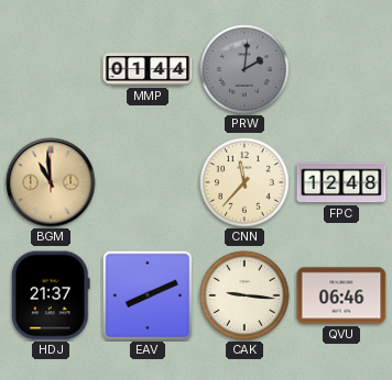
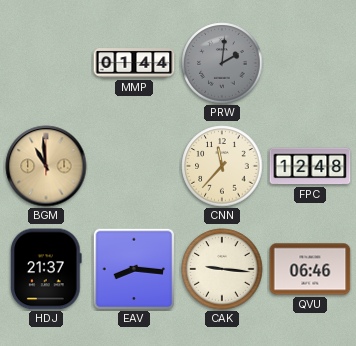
EAV: 8:11 -> 8:16 (134, 269)
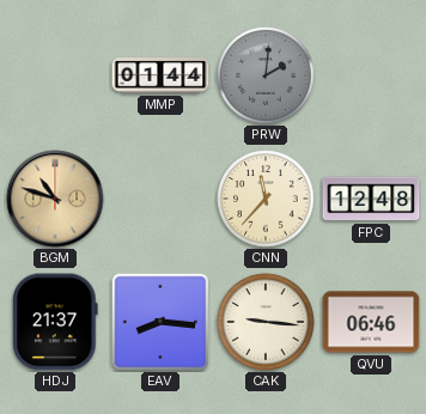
BGM: 10:59 -> 10:48 (55, 199)
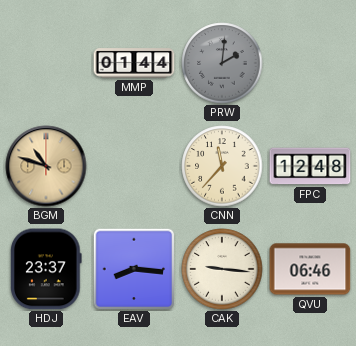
HDJ: 21:37 -> 23:37 (47, 269)
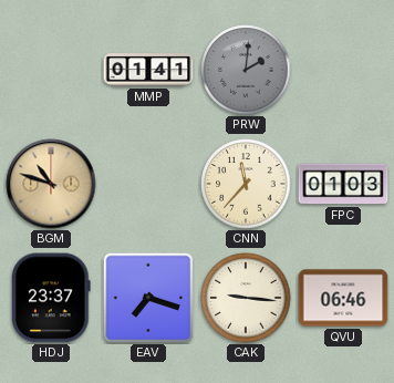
MMP: 01:44 -> 01:41 (148, 70)
FPC: 12:48 -> 01:03 (343, 184)
EAV: 8:16 -> 7:18 (148, 298)
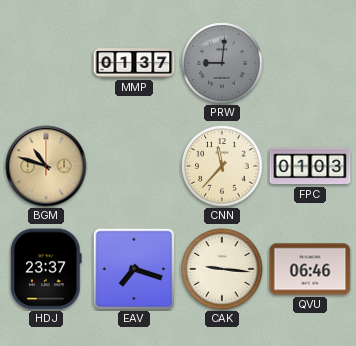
MMP: 01:41 -> 01:37 (134, 63)
PRW: 2:01 -> 9:01 (222, 63)
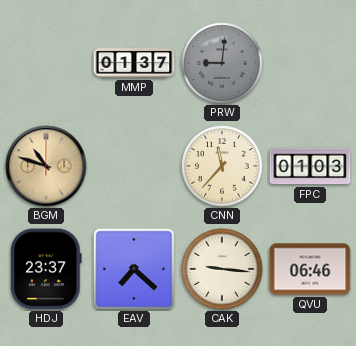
EAV: 7:18 -> 7:22 (134, 269)
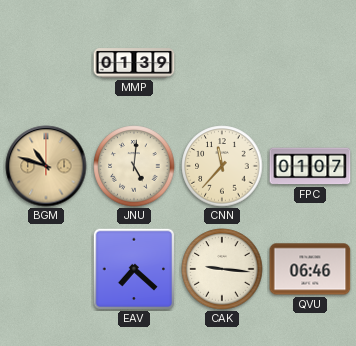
MMP: 01:37 -> 01:39 (134, 63)
PRW: 9:01 -> none (222, 63)
JNU: none -> 5:01 (134, 166)
FPC: 01:03 -> 01:07 (310, 166)
HDJ: 23:37 -> none (47, 269)
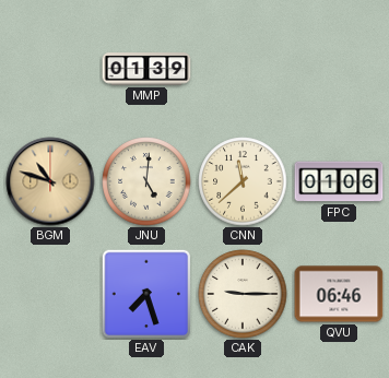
CNN: 11:37 -> 11:38 (243, 181)
FPC: 01:07 -> 01:06 (339, 181)
EAV: 7:22 -> 7:27 (146, 294)
CAK: 9:16 -> 9:15 (243, 294)
